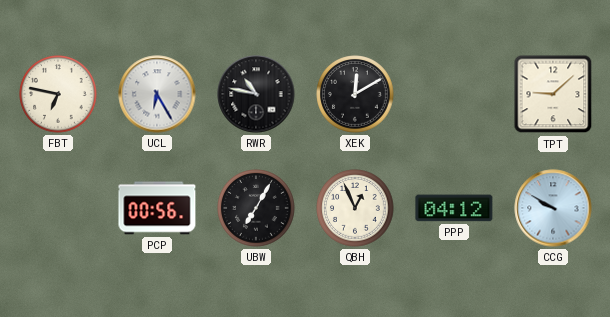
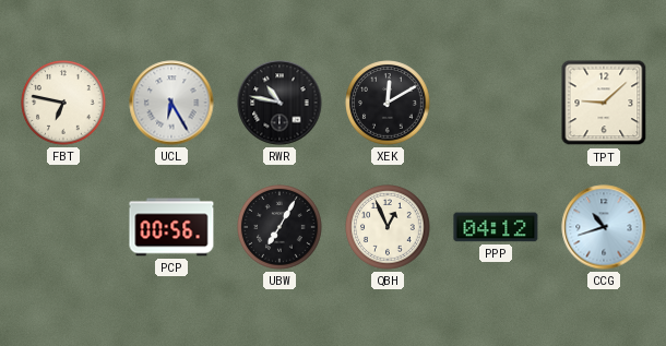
CCG: 9:50 -> 10:42 (604, 227)
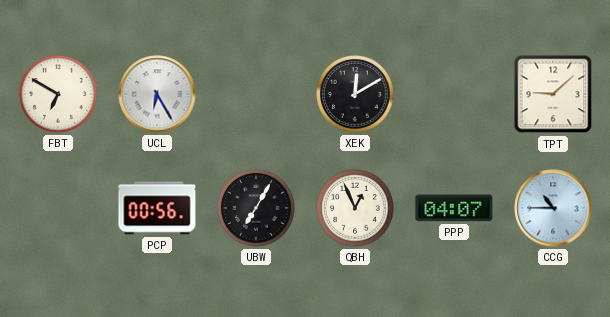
FBT: 6:47 -> 6:50 (58, 94)
RWR: 10:47 -> none (280, 103)
PPP: 04:12 -> 04:07 (454, 208)
CCG: 10:42 -> 10:45 (553, 208)
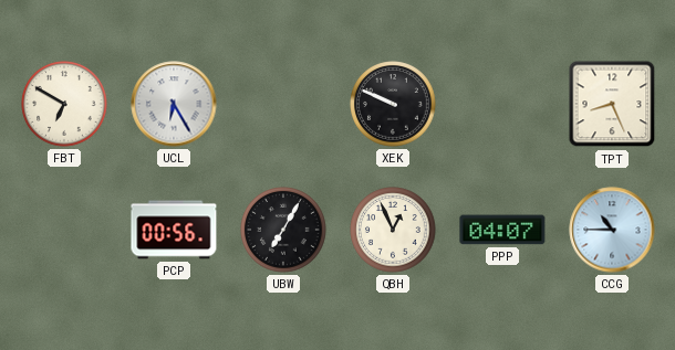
XEK: 12:10 -> 9:49 (393, 104)
TPT: 9:08 -> 8:26 (612, 104)
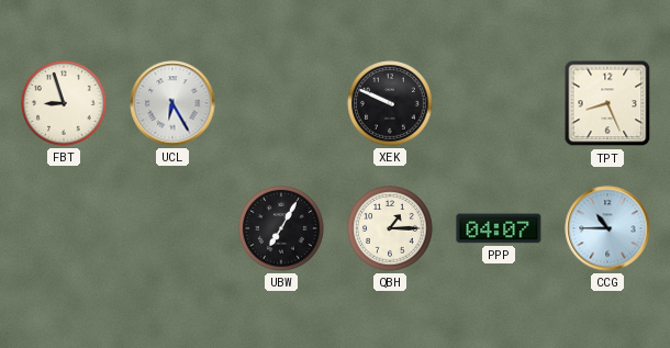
FBT: 6:50 -> 8:57 (64, 103)
PCP: 00:56 -> none (174, 230)
QBH: 12:56 -> 1:15 (390, 228)
